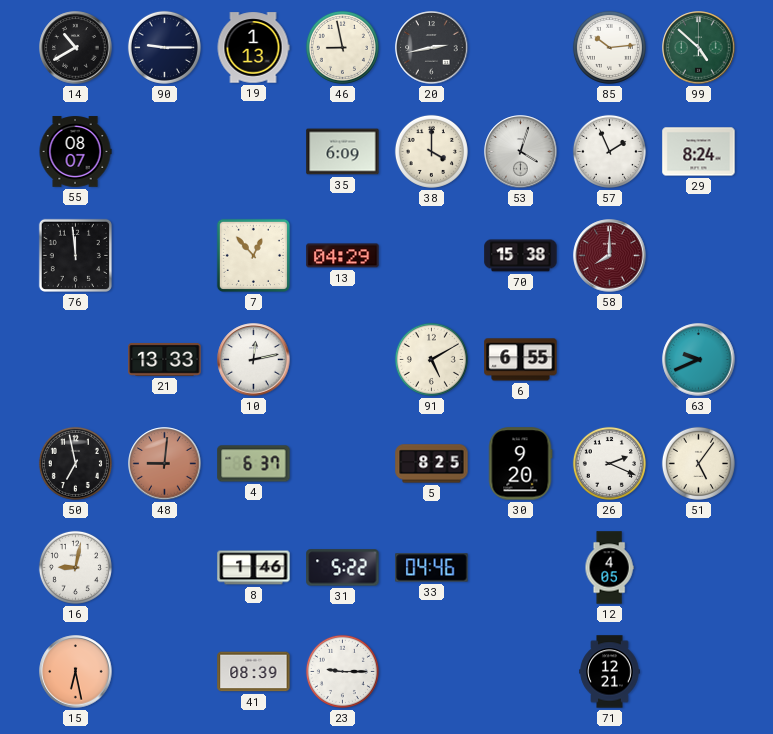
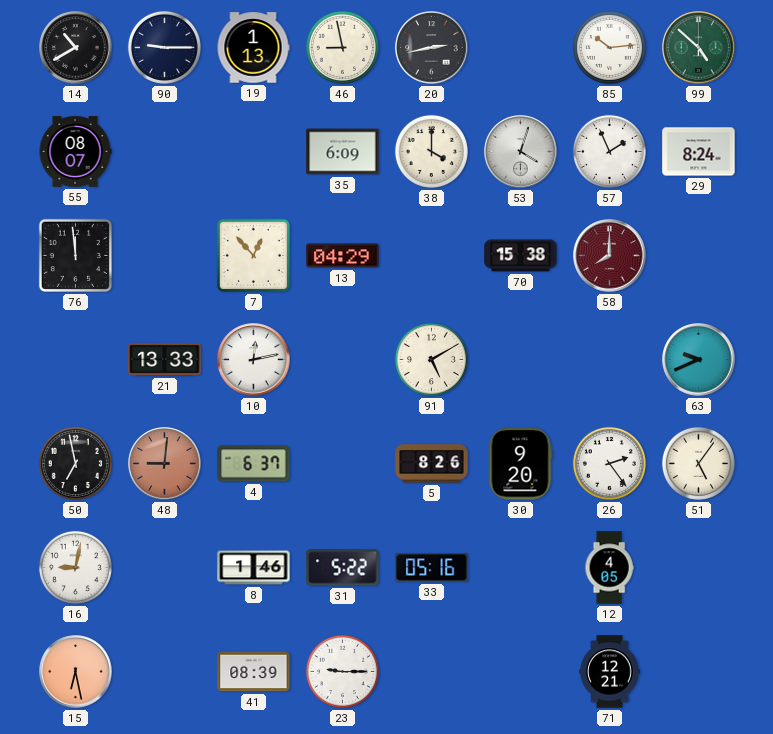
6: 6:55 -> none (521, 360)
5: 8:25 -> 8:26 (432, 464)
26: 2:19 -> 2:24 (609, 463)
33: 04:46 -> 05:16 (432, 568)
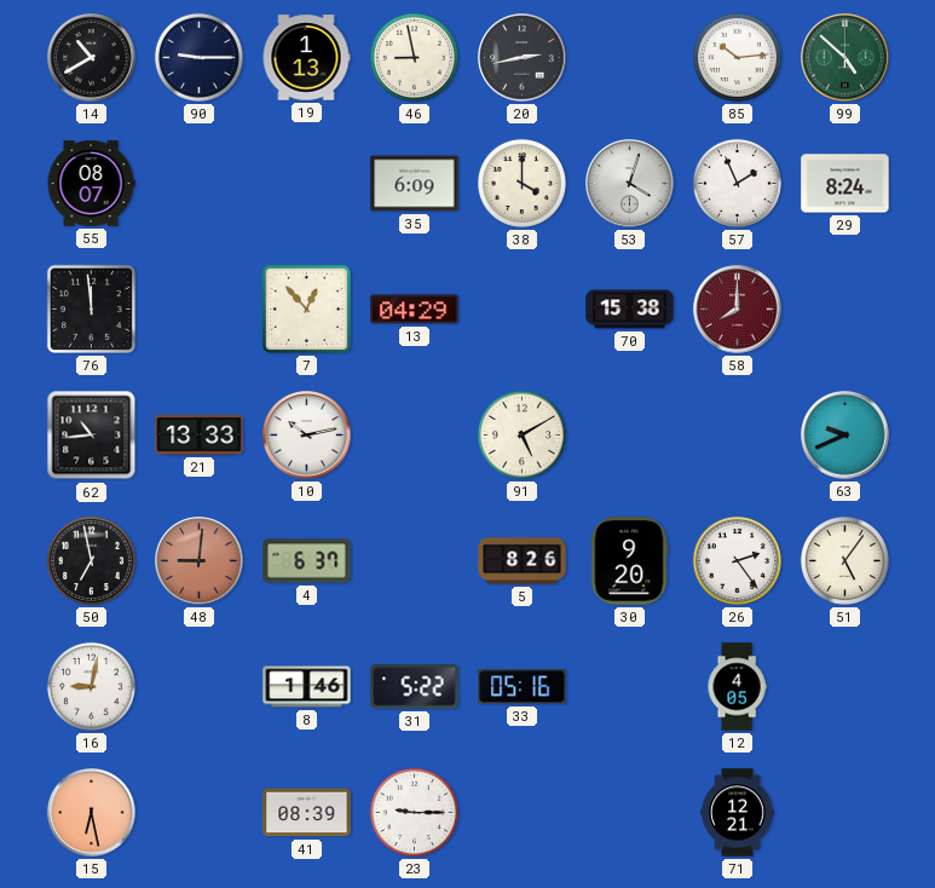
62: none -> 10:44 (92, 436)
10: 12:13 -> 10:13 (307, 436)
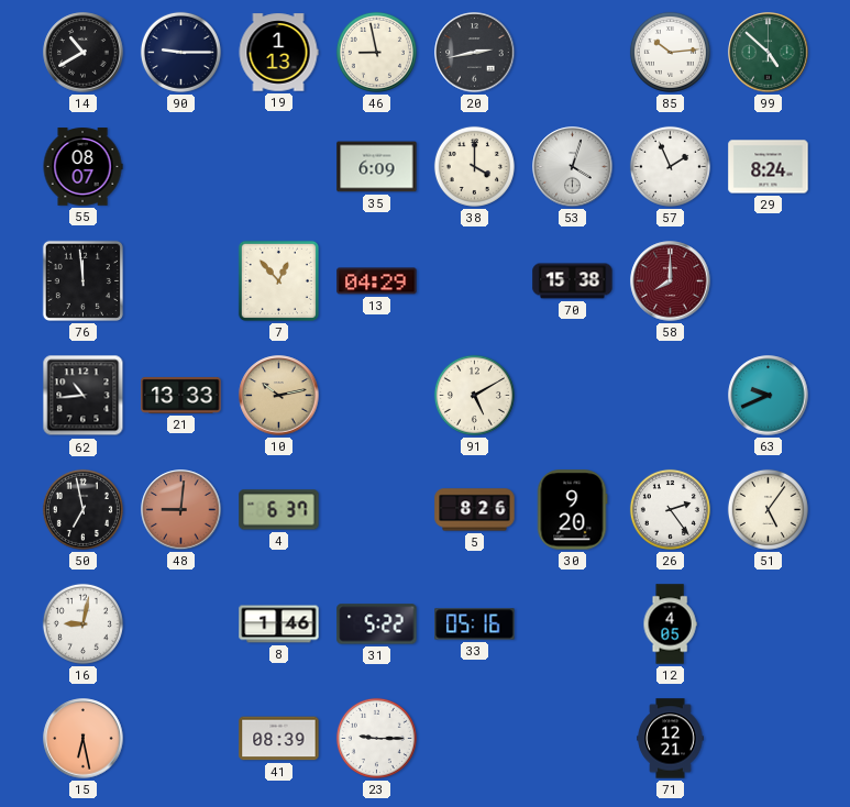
10 dial: white -> champagne (279, 396)
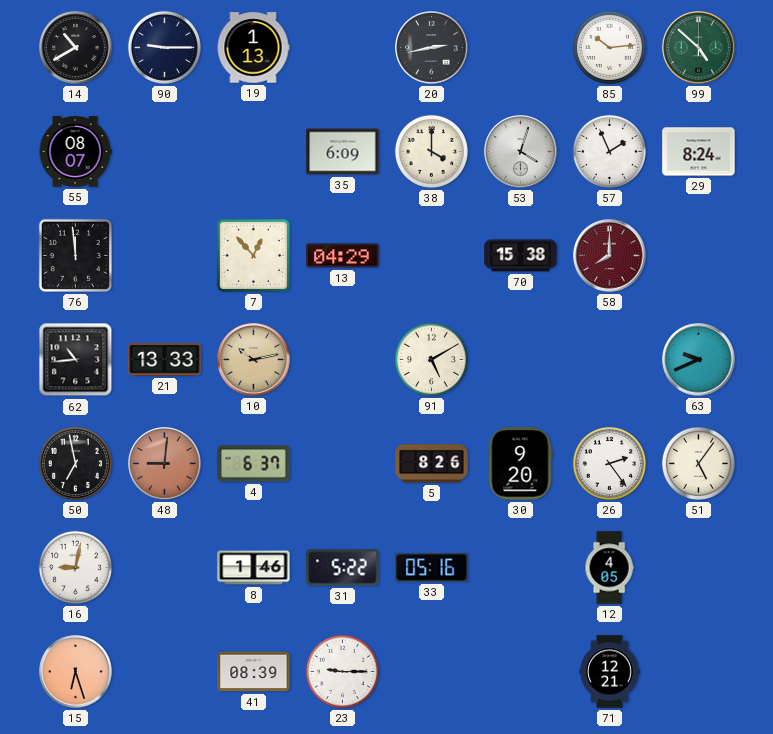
46: 8:58 -> none (376, 52)
15: 6:28 -> 6:27 (76, 672)
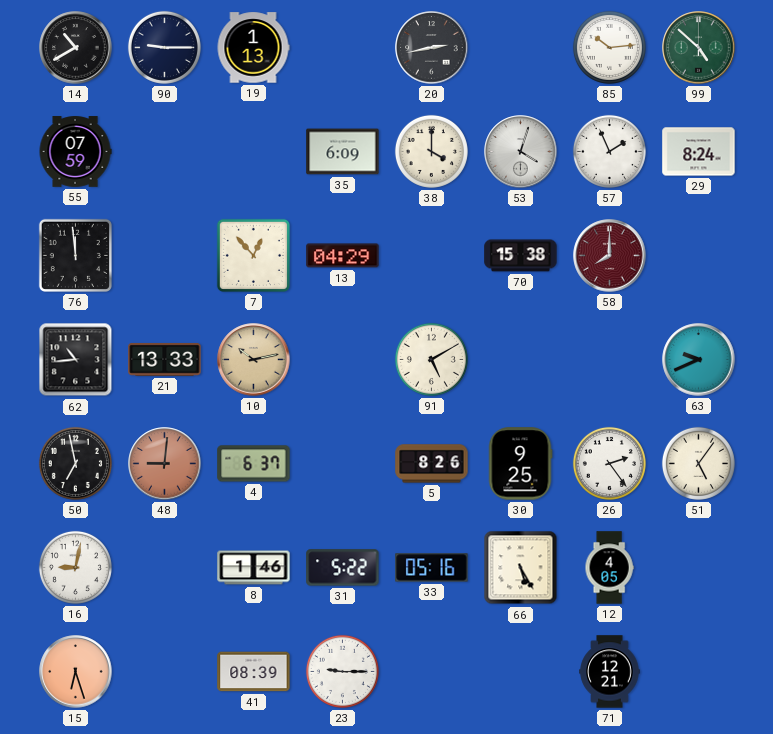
55: 08:07 -> 07:59 (75, 152)
30: 9:20 -> 9:25 (520, 464)
66: none -> 5:25 (521, 568)
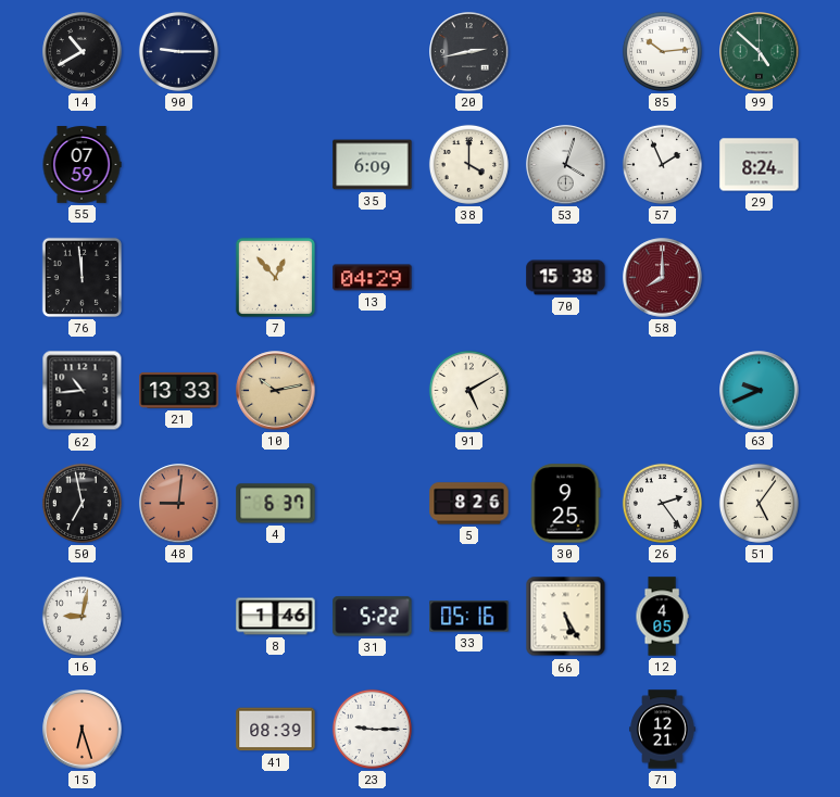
19: 1:13 -> none (253, 48)
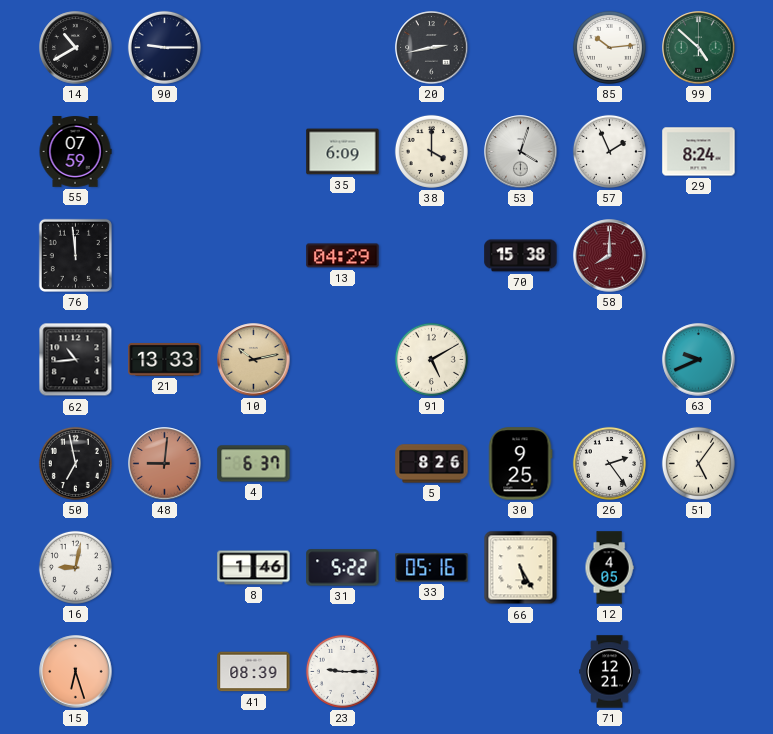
7: 12:53 -> none (275, 277)
